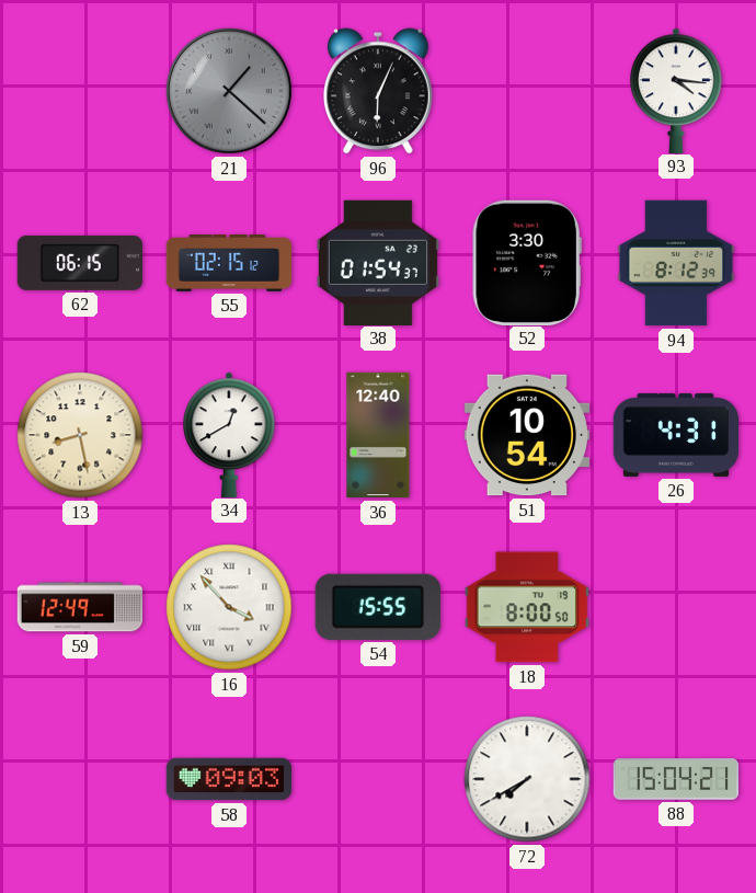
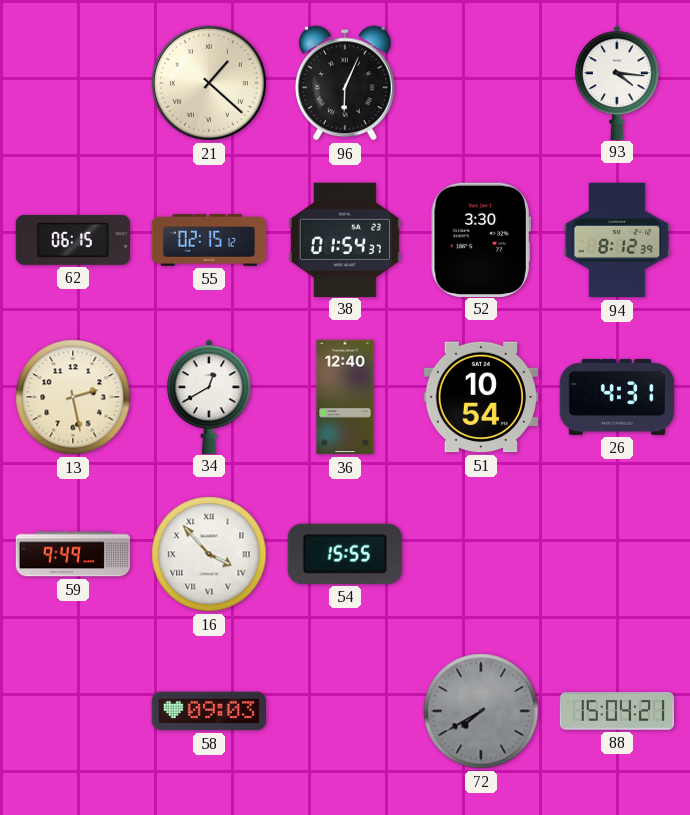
21 dial: grey -> cream (209, 83)
13: 8:28 -> 2:28 (73, 397)
59: 12:49 -> 9:49 (73, 554)
18: 8:00 -> none (526, 607)
72 dial: white -> grey (481, 711)
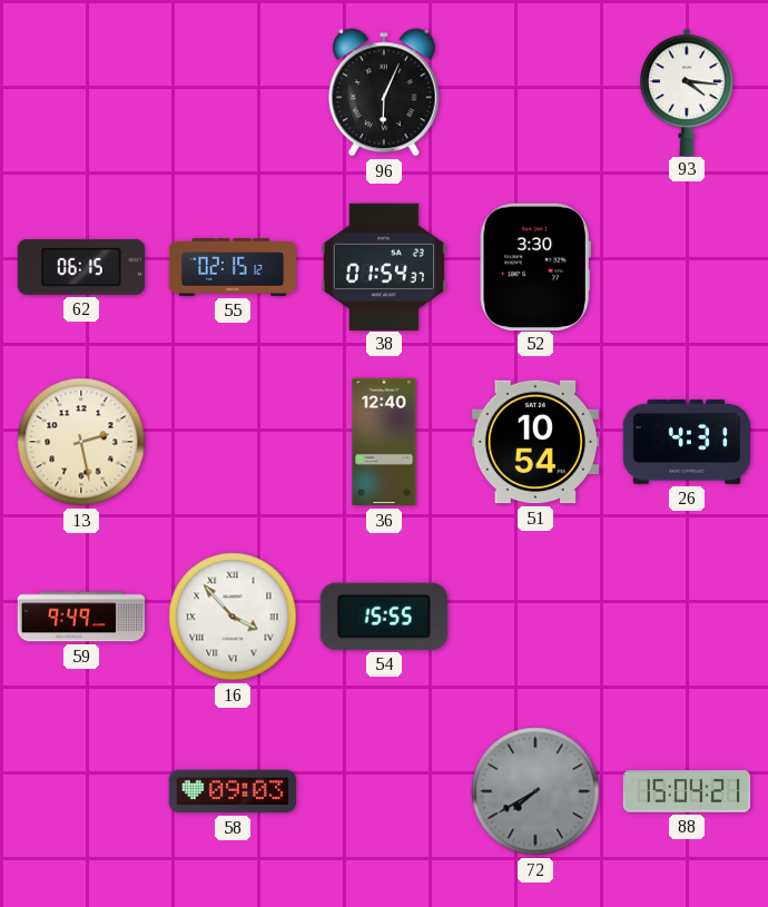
21: 1:22 -> none (209, 83)
94: 8:12 -> none (617, 240)
34: 12:40 -> none (209, 396)
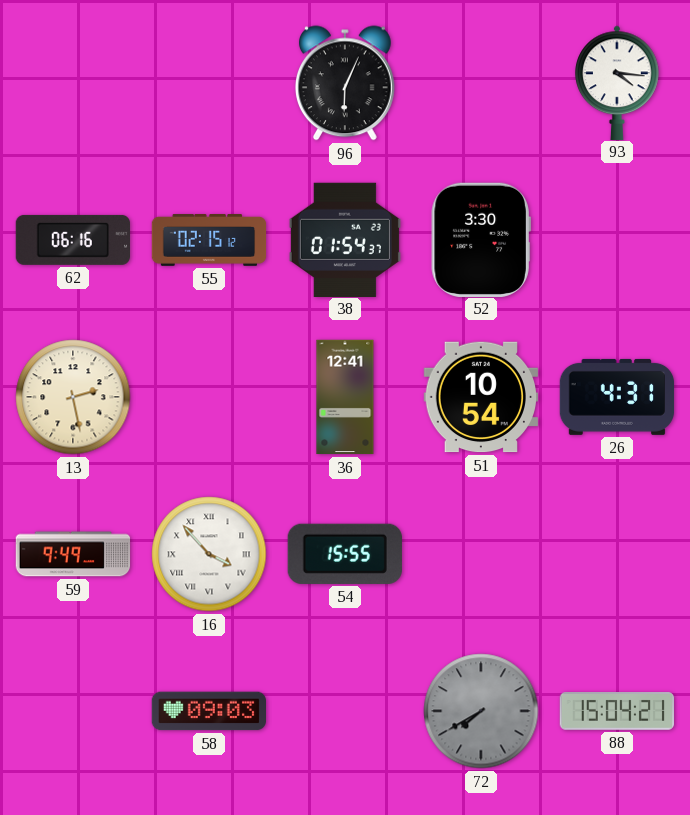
62: 06:15 -> 06:16 (72, 240)
36: 12:40 -> 12:41 (345, 397)
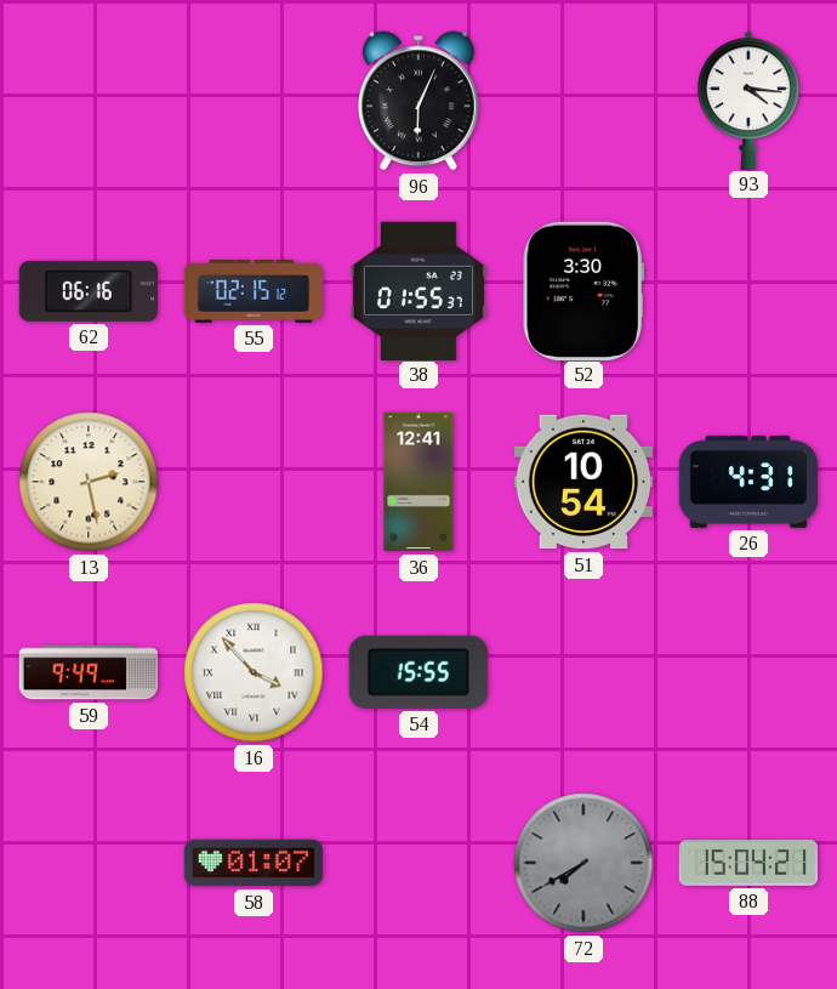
38: 01:54 -> 01:55 (419, 290)
58: 09:03 -> 01:07 (252, 863)
